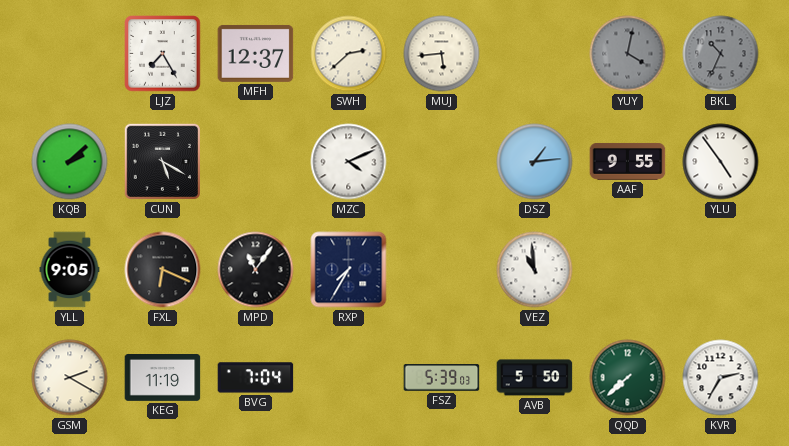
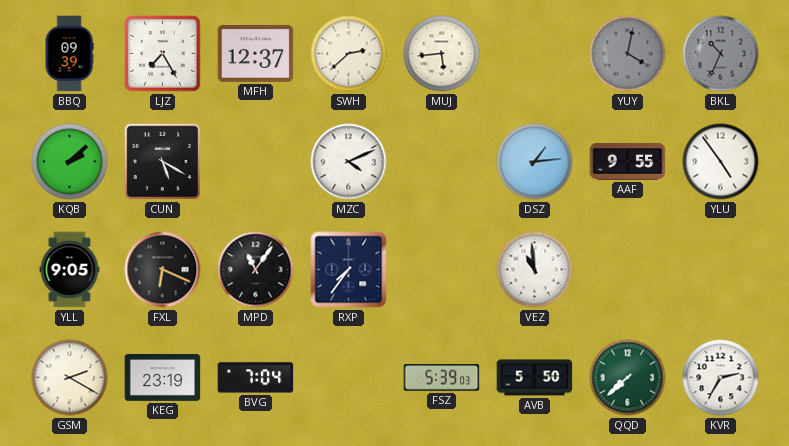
BBQ: none -> 09:39 (69, 54)
RXP: 7:35 -> 7:36 (349, 270)
KEG: 11:19 -> 23:19 (163, 378)
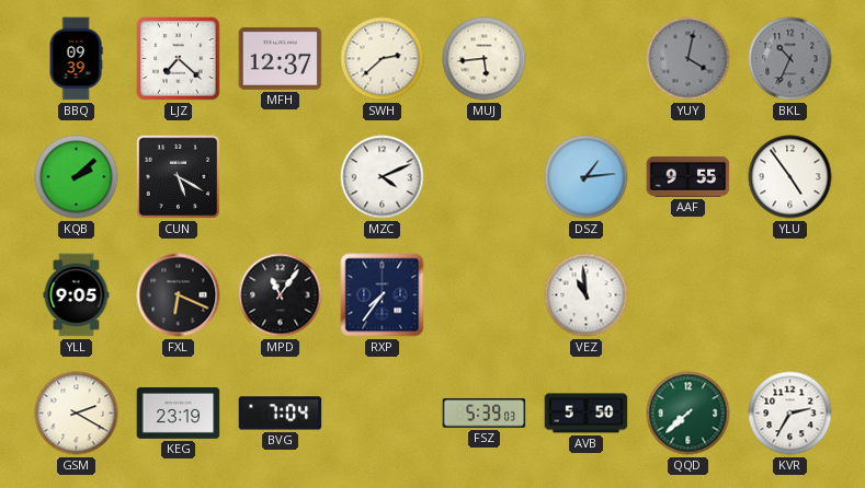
LJZ: 7:25 -> 7:22 (179, 59)
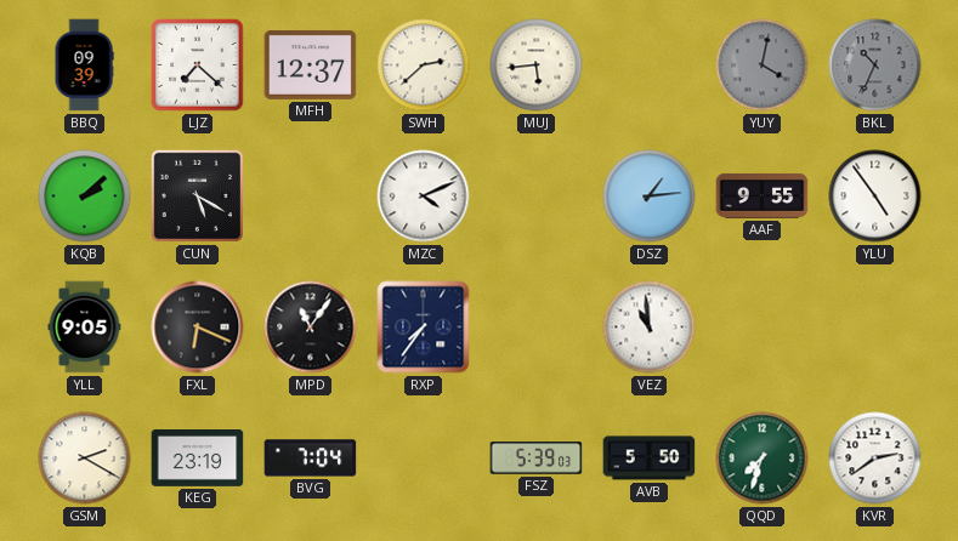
QQD: 7:38 -> 7:33 (763, 459)
KVR: 2:35 -> 2:39 (875, 459)
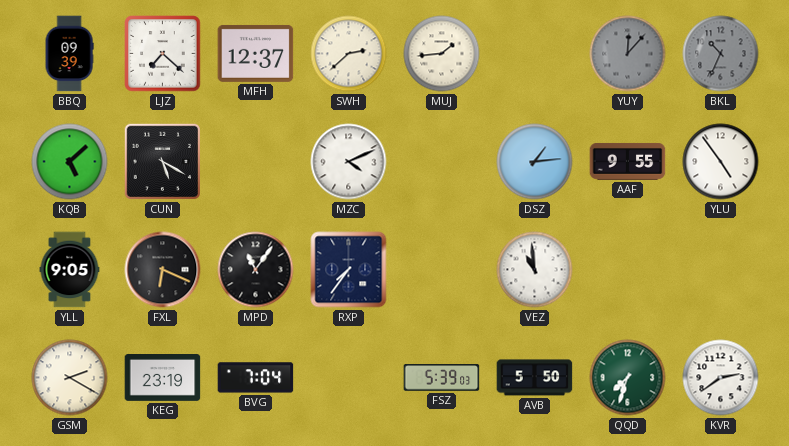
MUJ: 5:44 -> 1:44 (442, 54)
YUY: 4:02 -> 12:07 (628, 54)
KQB: 2:08 -> 5:08 (70, 162)
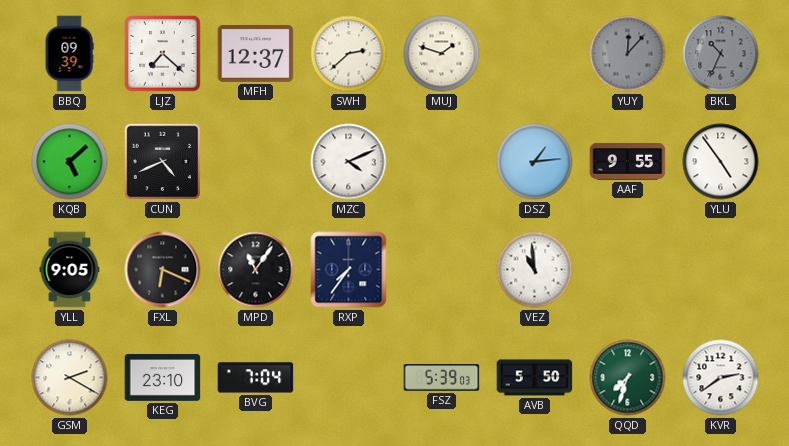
MUJ: 1:44 -> 1:48 (442, 54)
CUN: 5:20 -> 4:41 (163, 162)
KEG: 23:19 -> 23:10 (163, 378)
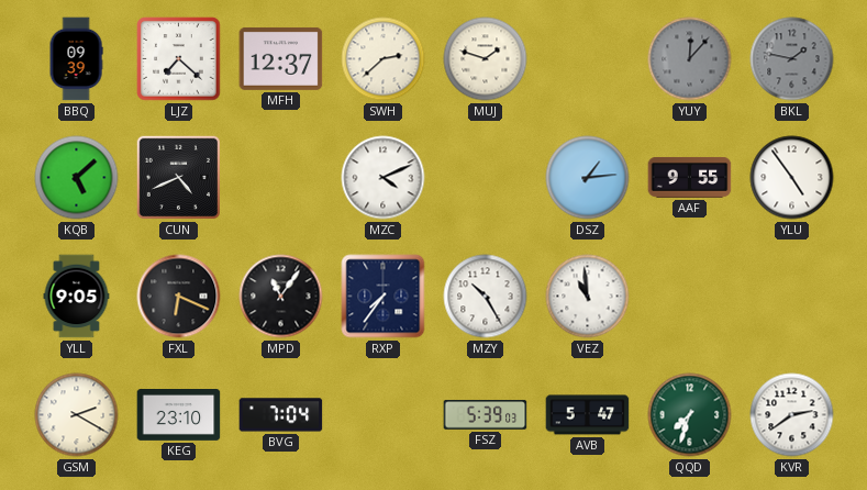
BKL: 10:34 -> 1:47 (792, 59)
MZY: none -> 10:25 (486, 297)
AVB: 5:50 -> 5:47 (588, 415)
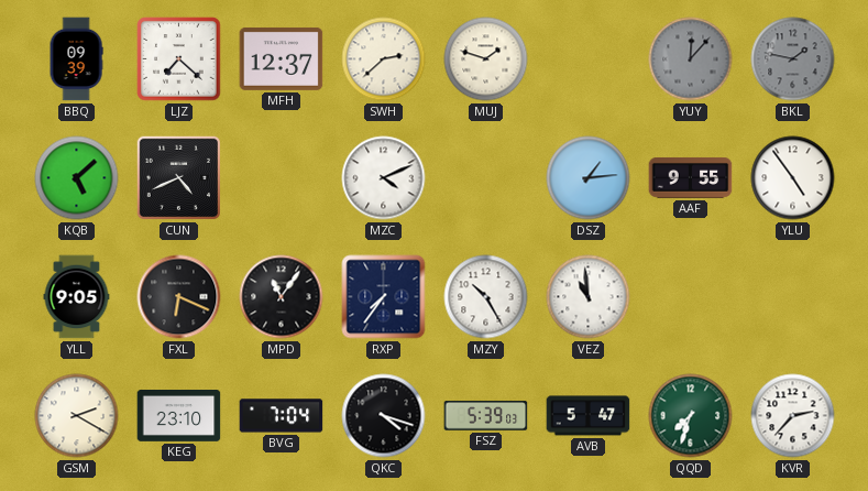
QKC: none -> 4:18 (384, 416)
KVR: 2:39 -> 2:37 (793, 416)
